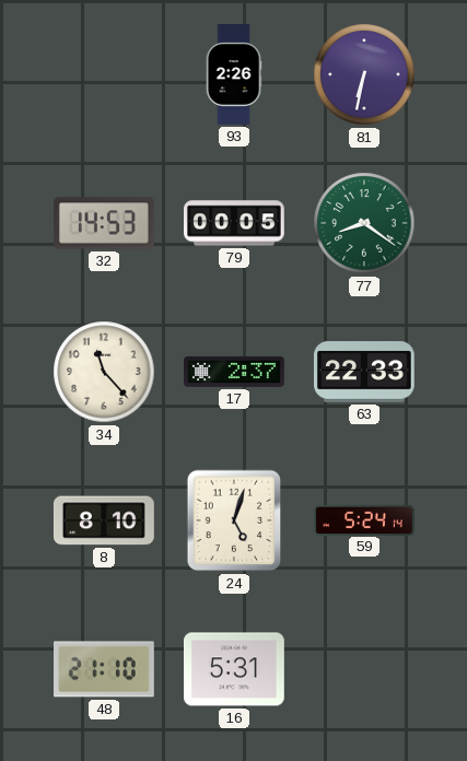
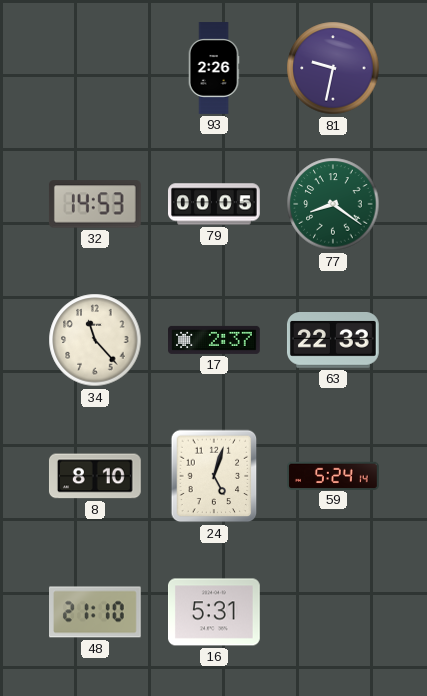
81: 6:32 -> 9:32 (333, 68)
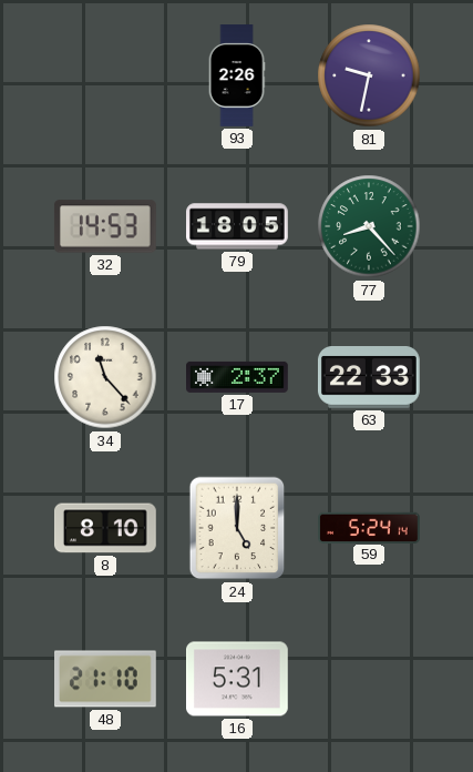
79: 00:05 -> 18:05 (238, 226)
77: 8:21 -> 8:23 (369, 226)
24: 5:03 -> 5:00 (237, 528)
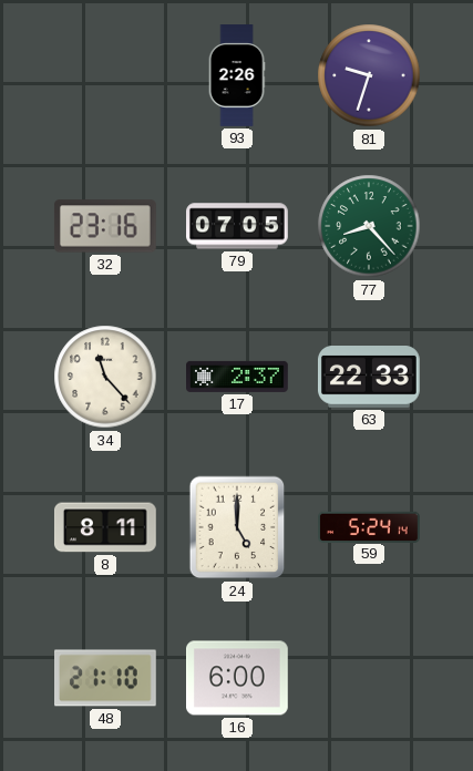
81: 9:32 -> 9:33 (369, 75)
32: 14:53 -> 23:16 (105, 226)
79: 18:05 -> 07:05 (238, 226)
8: 8:10 -> 8:11 (105, 527)
16: 5:31 -> 6:00 (238, 678)
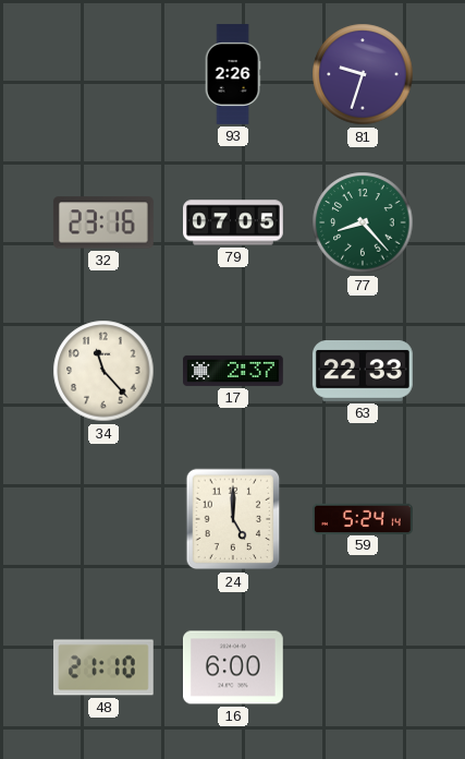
8: 8:11 -> none (105, 527)
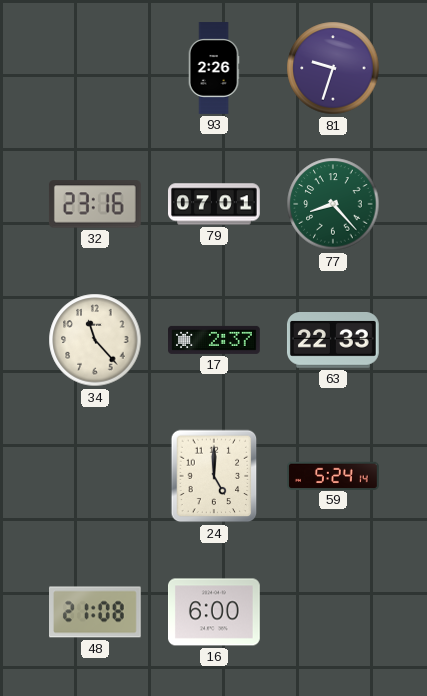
79: 07:05 -> 07:01 (215, 204)
48: 21:10 -> 21:08 (96, 612)
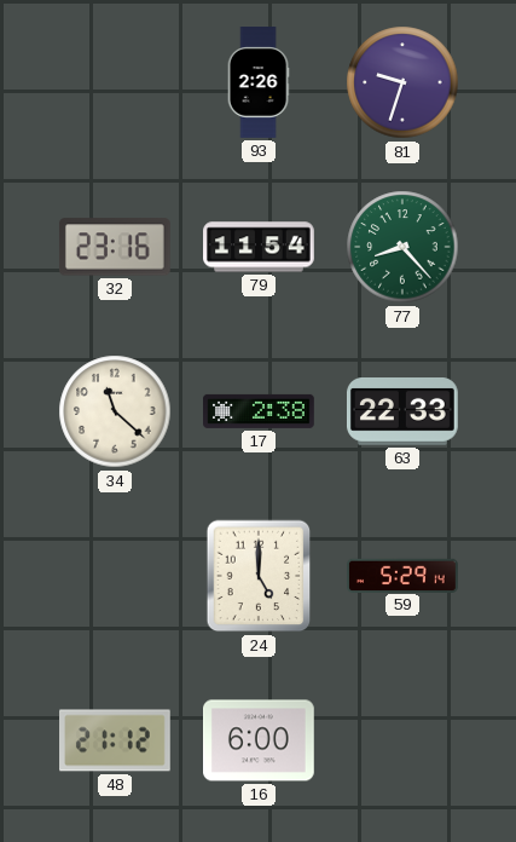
79: 07:01 -> 11:54 (260, 247)
34: 11:23 -> 11:22 (115, 411)
17: 2:37 -> 2:38 (260, 411)
59: 5:24 -> 5:29 (404, 575)
48: 21:08 -> 21:12 (116, 740)
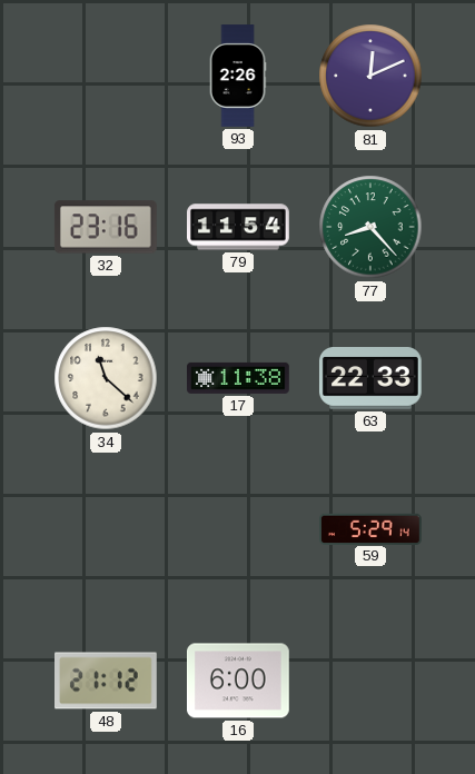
81: 9:33 -> 12:11 (370, 76)
17: 2:38 -> 11:38 (239, 378)
24: 5:00 -> none (259, 576)
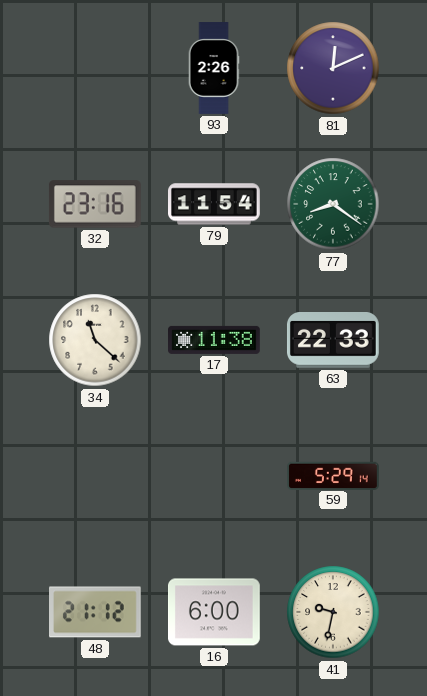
77: 8:23 -> 8:21 (333, 204)
41: none -> 9:32 (333, 612)
